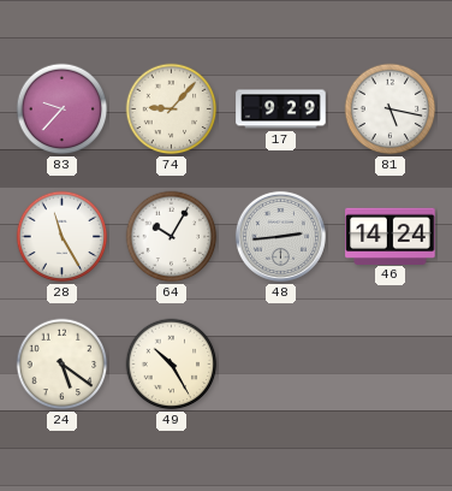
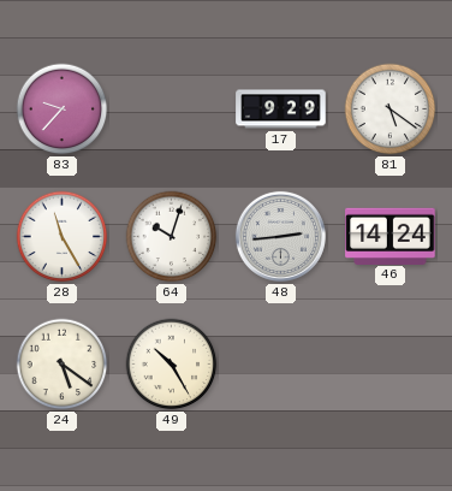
74: 9:07 -> none (172, 110)
81: 5:17 -> 5:21 (391, 110)
64: 10:05 -> 10:03 (172, 237)
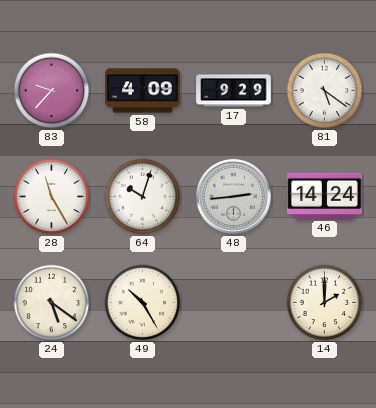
58: none -> 4:09 (143, 91)
14: none -> 2:00 (325, 303)
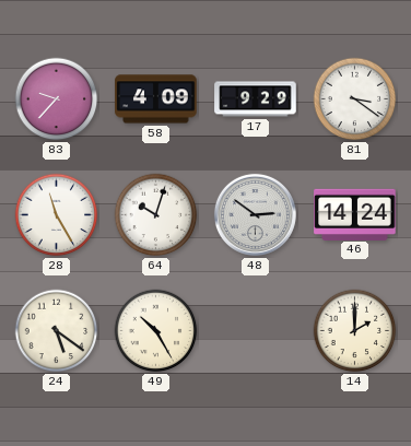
81: 5:21 -> 3:21 (355, 99)
48: 2:44 -> 2:51 (255, 214)
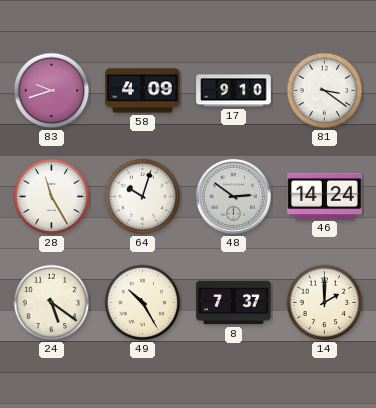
83: 9:37 -> 9:42 (52, 91)
17: 9:29 -> 9:10 (234, 91)
8: none -> 7:37 (234, 303)
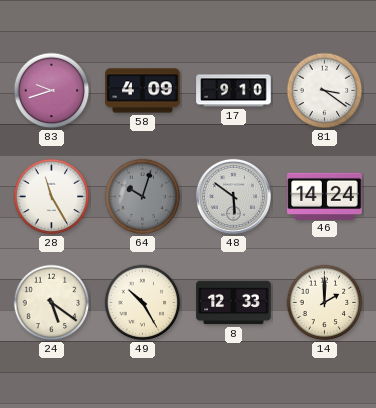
64 dial: white -> grey (143, 197)
48: 2:51 -> 5:51 (233, 196)
8: 7:37 -> 12:33 (234, 303)
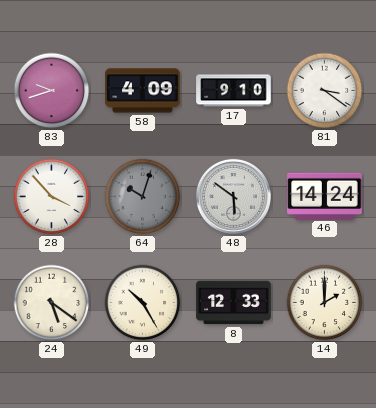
28: 11:25 -> 3:53 (52, 197)
